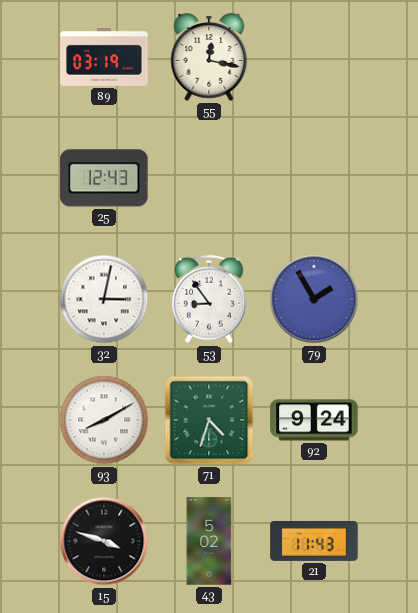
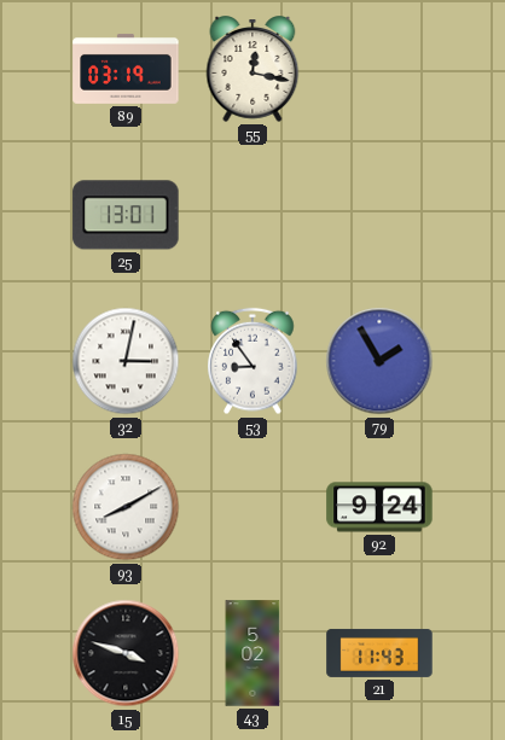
25: 12:43 -> 13:01 (126, 215)
71: 4:33 -> none (209, 420)
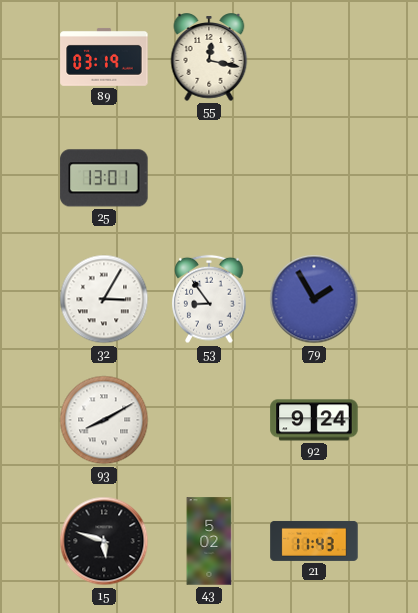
32: 3:02 -> 3:05 (104, 299)
15: 3:48 -> 5:48 (104, 541)
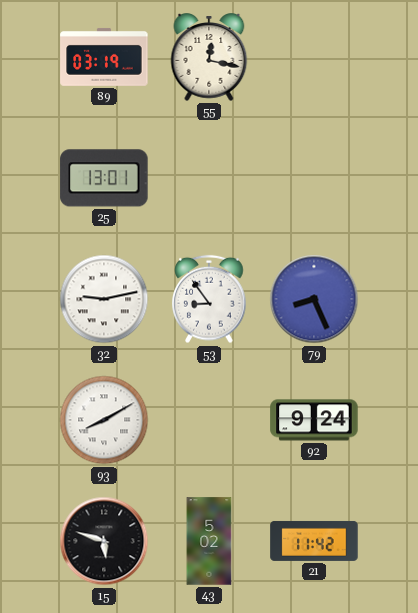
32: 3:05 -> 9:13 (104, 299)
79: 1:55 -> 8:26 (314, 299)
21: 11:43 -> 11:42 (314, 541)
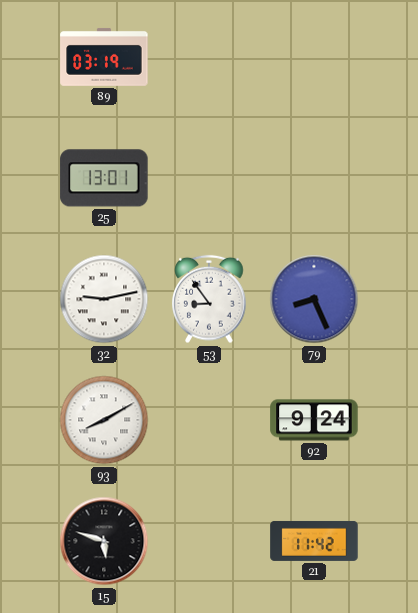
55: 12:17 -> none (209, 57)
43: 5:02 -> none (209, 541)
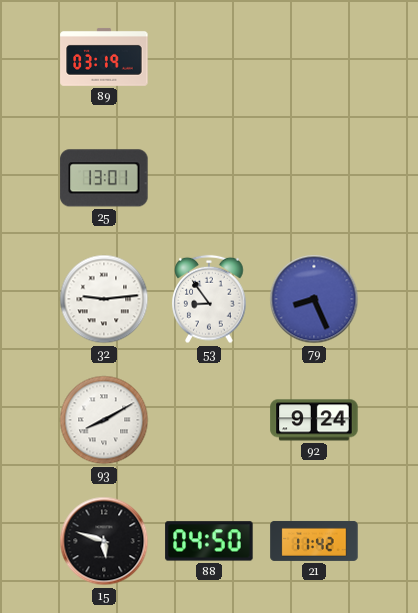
32: 9:13 -> 9:14 (104, 299)
88: none -> 04:50 (209, 541)
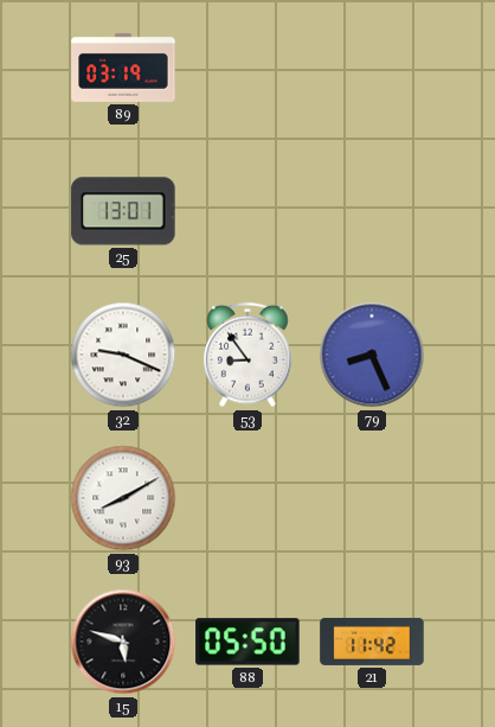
32: 9:14 -> 9:19 (123, 355)
92: 9:24 -> none (314, 420)
88: 04:50 -> 05:50 (247, 642)
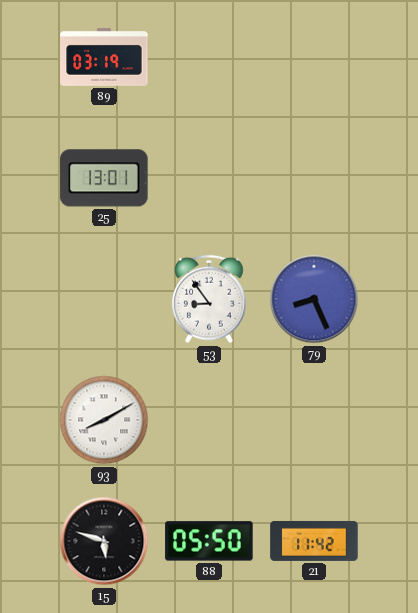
32: 9:19 -> none (123, 355)
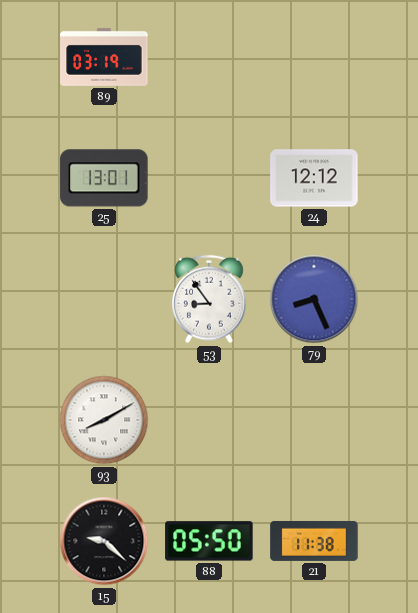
24: none -> 12:12 (314, 178)
15: 5:48 -> 9:22 (104, 541)
21: 11:42 -> 11:38 (314, 541)
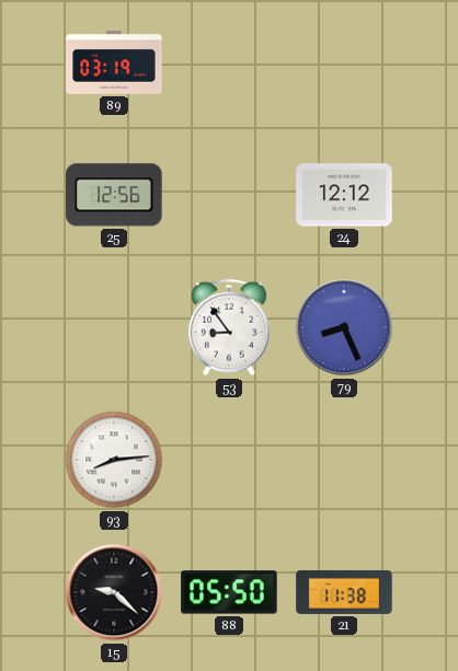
25: 13:01 -> 12:56 (114, 195)
93: 8:10 -> 8:14 (114, 460)
